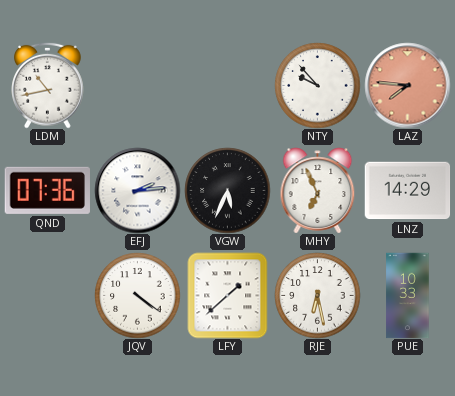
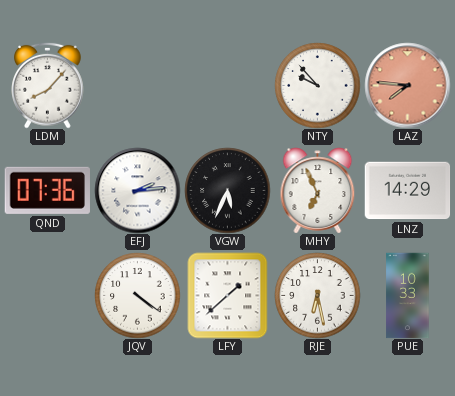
LDM: 10:43 -> 8:07 (48, 85)
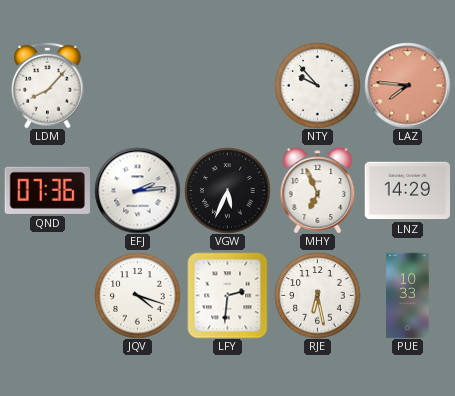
JQV: 4:21 -> 4:18 (137, 295)
LFY: 1:38 -> 2:31 (228, 295)
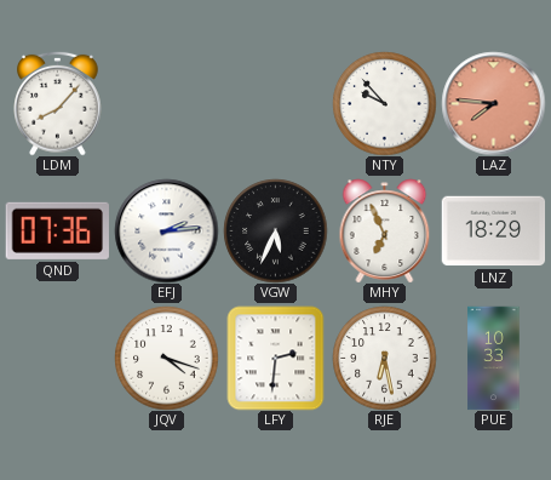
LNZ: 14:29 -> 18:29 (493, 232)
